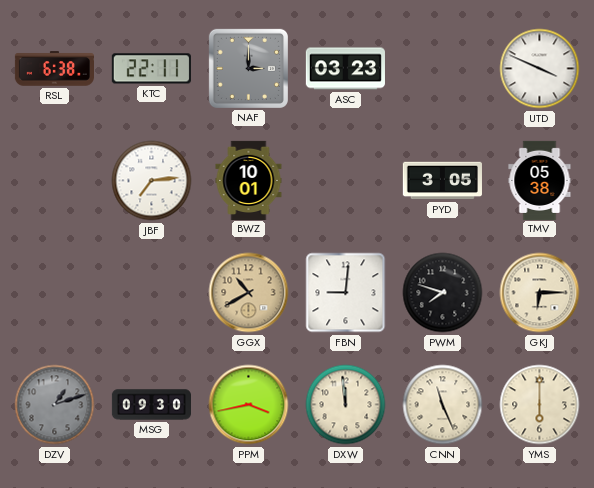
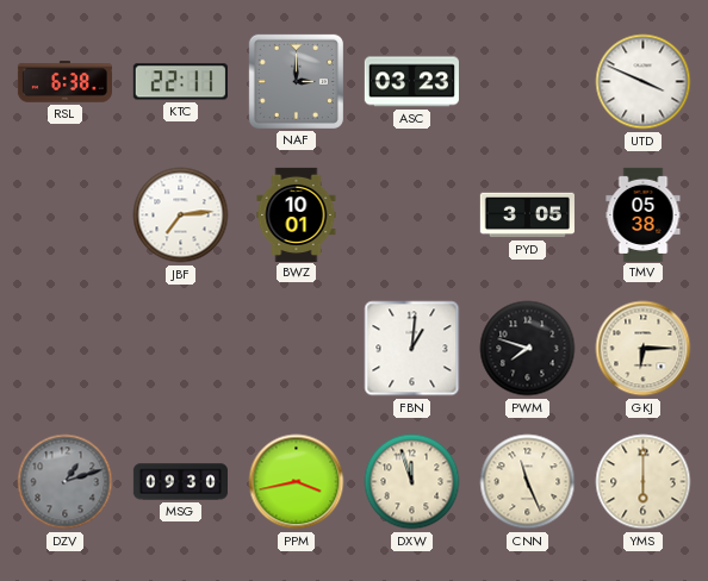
GGX: 10:40 -> none (249, 293)
FBN: 9:01 -> 1:01 (412, 349)
DXW: 11:59 -> 11:57 (412, 482)
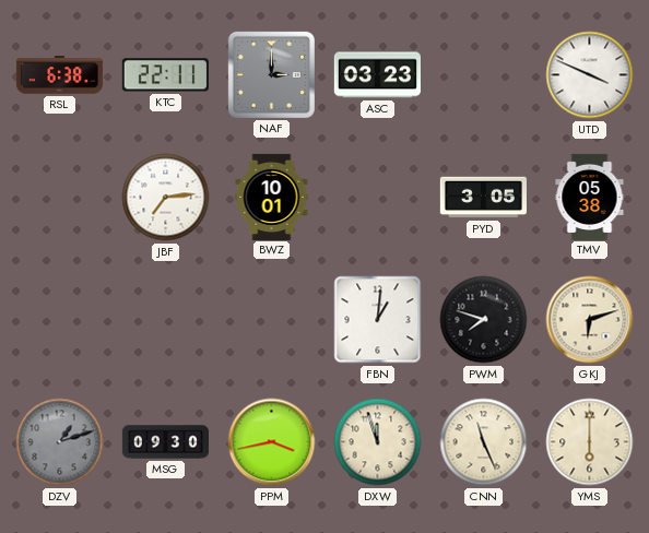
GKJ: 6:15 -> 6:12 (590, 320)
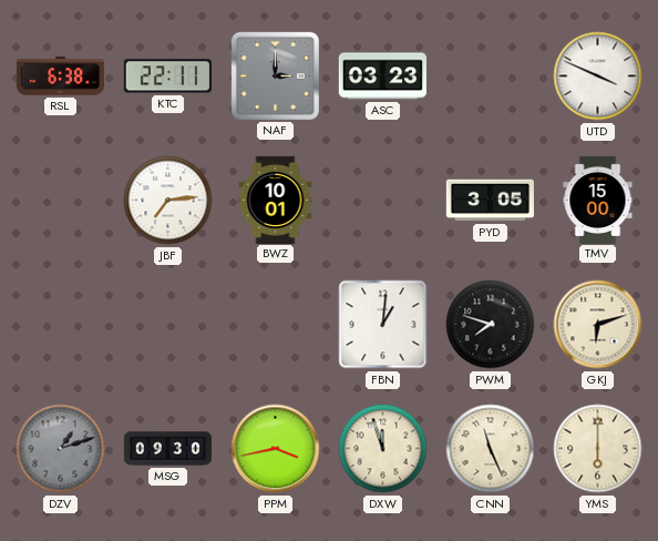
TMV: 05:38 -> 15:00 (598, 200)
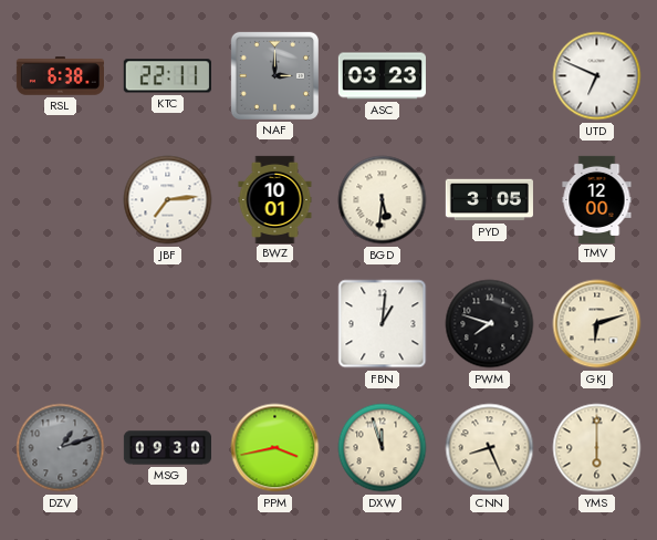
UTD: 3:49 -> 6:49 (597, 76)
BGD: none -> 5:31 (383, 200)
TMV: 15:00 -> 12:00 (597, 199)
CNN: 11:26 -> 8:26 (490, 448)
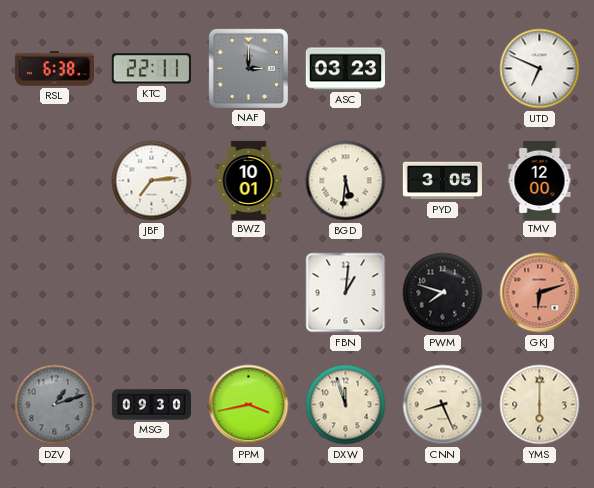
GKJ dial: cream -> salmon (540, 293)
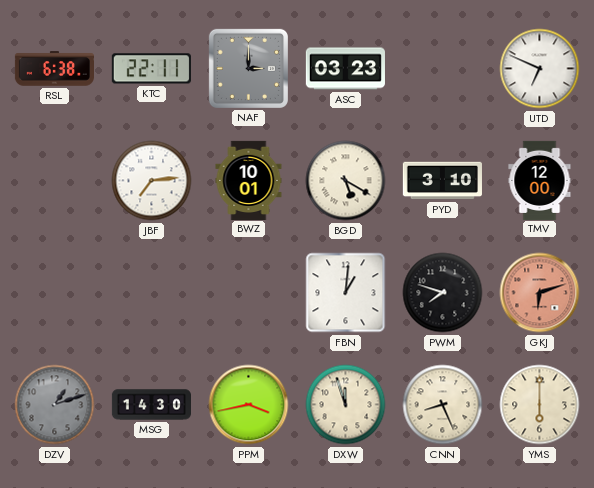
BGD: 5:31 -> 5:20 (346, 181)
PYD: 3:05 -> 3:10 (442, 181)
MSG: 09:30 -> 14:30 (151, 405)
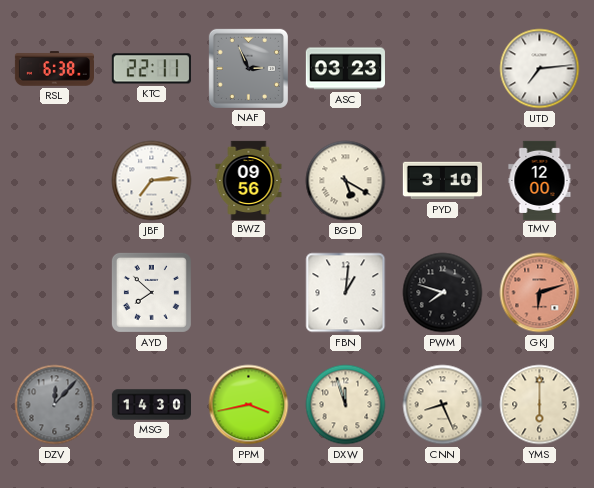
NAF: 3:00 -> 2:56 (248, 68)
UTD: 6:49 -> 7:14 (540, 69)
BWZ: 10:01 -> 09:56 (249, 180)
AYD: none -> 7:52 (151, 292)
DZV: 1:12 -> 12:07 (55, 405)
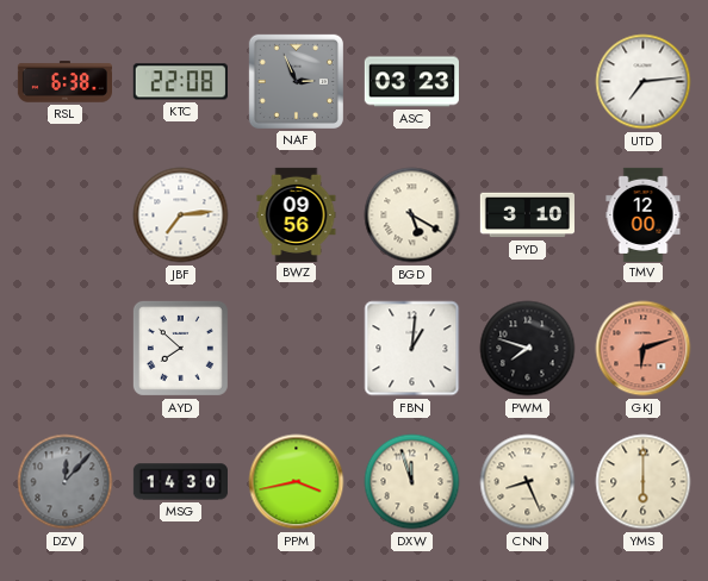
KTC: 22:11 -> 22:08 (180, 82)
